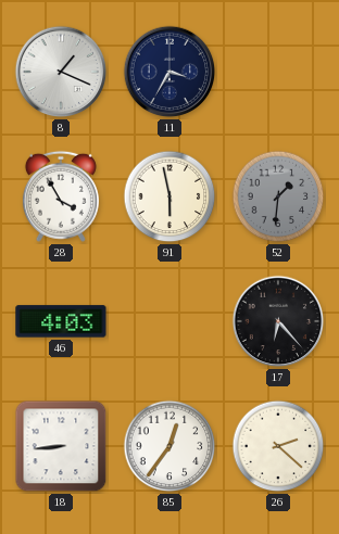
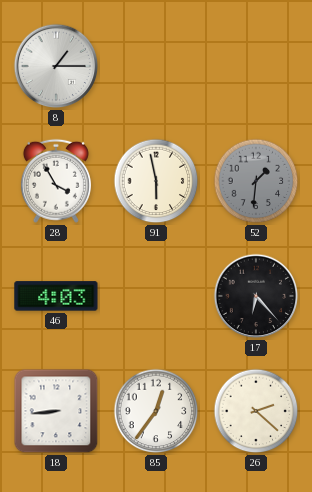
8: 1:19 -> 1:15 (56, 66)
11: 3:35 -> none (169, 72)
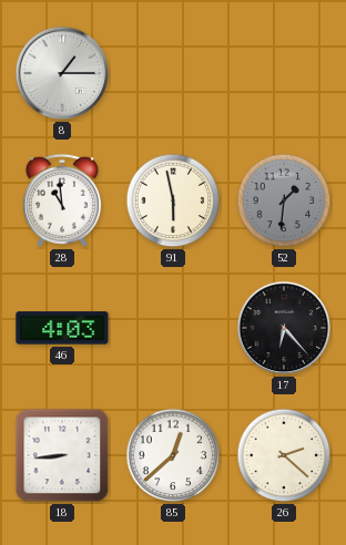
28: 3:55 -> 10:59 (62, 200)
85: 12:36 -> 12:38 (173, 455)
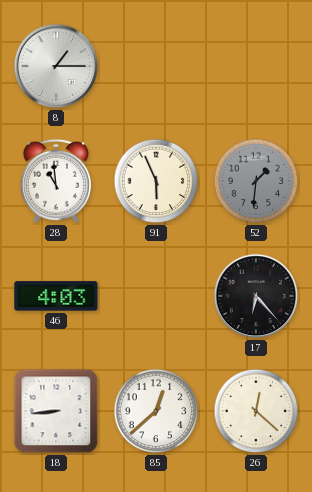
91: 5:58 -> 5:56 (156, 181)
26: 2:22 -> 12:22 (256, 411)
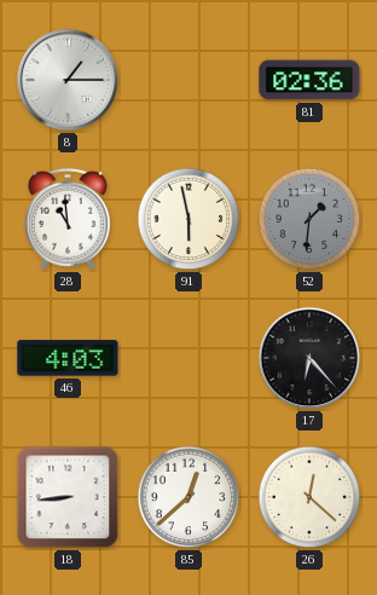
81: none -> 02:36 (309, 80)
91: 5:56 -> 5:58 (188, 219)
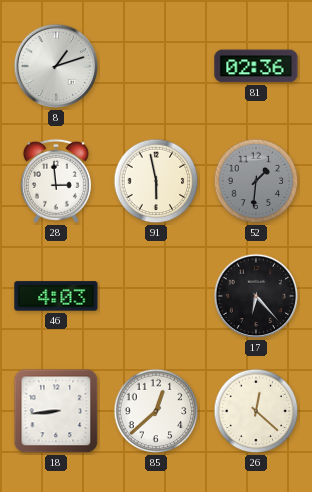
8: 1:15 -> 1:12 (56, 66)
28: 10:59 -> 2:59 (56, 181)
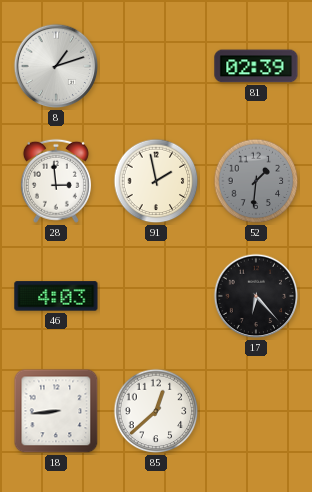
81: 02:36 -> 02:39 (256, 66)
91: 5:58 -> 1:58 (156, 181)
26: 12:22 -> none (256, 411)
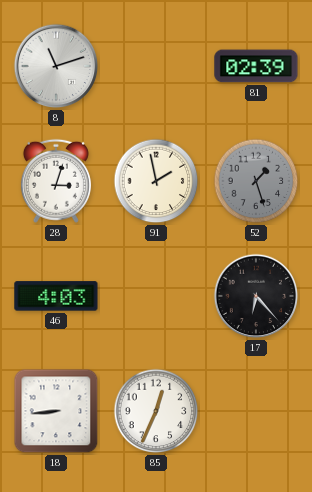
8: 1:12 -> 11:12 (56, 66)
28: 2:59 -> 3:03 (56, 181)
52: 1:31 -> 1:27 (256, 181)
85: 12:38 -> 12:34 (156, 411)
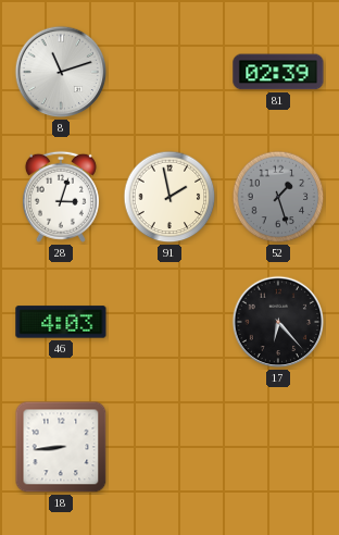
85: 12:34 -> none (156, 411)
